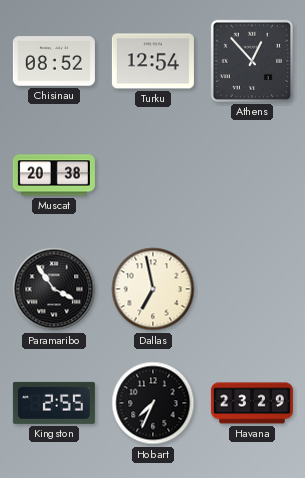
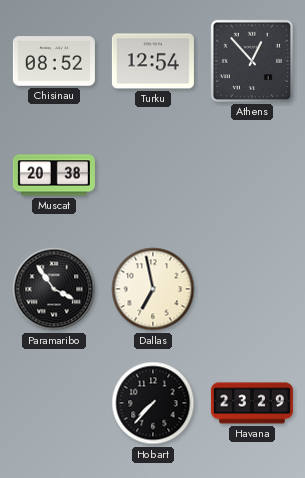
Kingston: 2:55 -> none (54, 403)
Hobart: 7:34 -> 7:37 (153, 403)
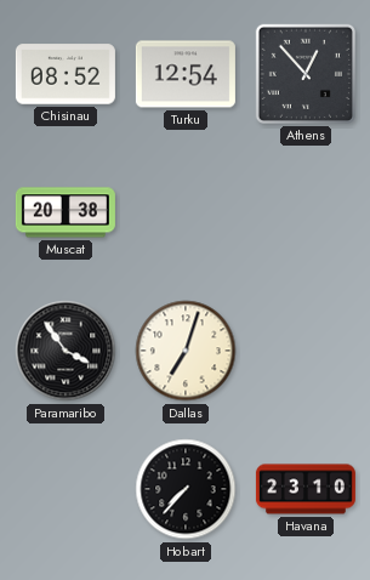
Dallas: 6:58 -> 7:03 (186, 351)
Havana: 23:29 -> 23:10 (306, 489)
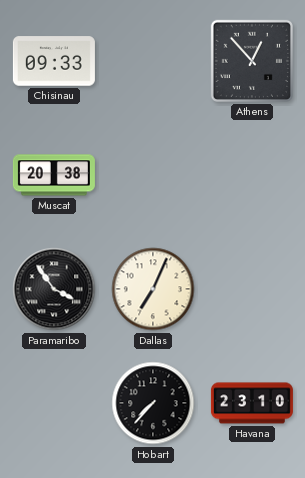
Chisinau: 08:52 -> 09:33 (54, 61)
Turku: 12:54 -> none (186, 74)
Dallas: 7:03 -> 7:04 (153, 289)
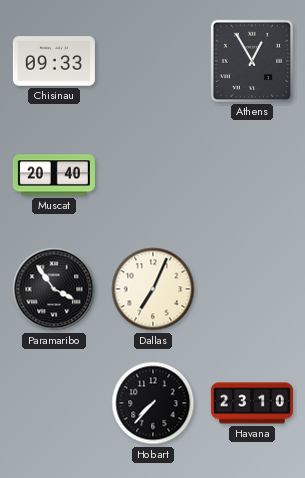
Athens: 12:53 -> 12:55 (252, 61)
Muscat: 20:38 -> 20:40 (54, 175)
